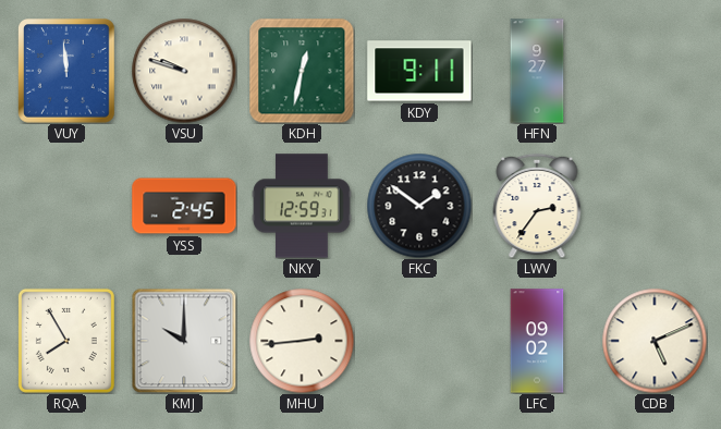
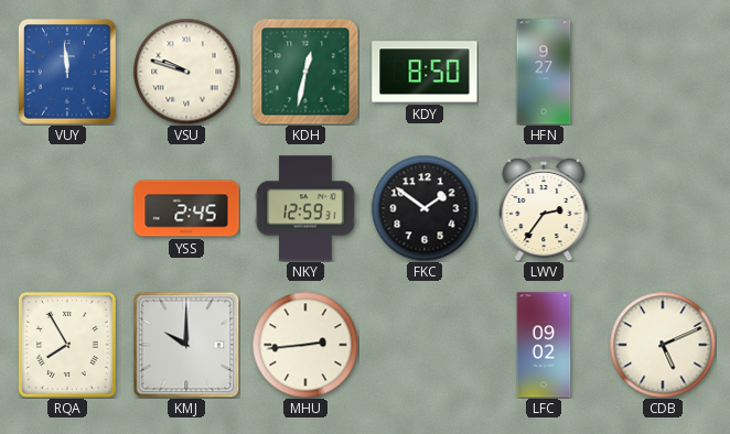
KDY: 9:11 -> 8:50 (425, 72)
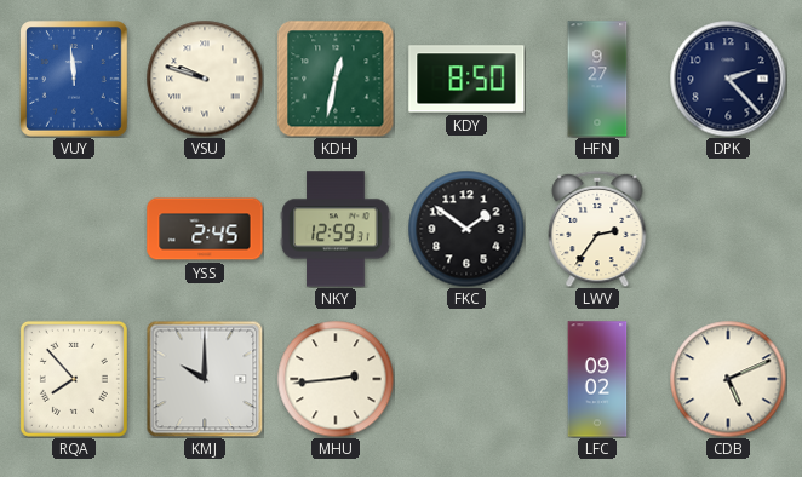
DPK: none -> 2:23 (728, 79)
RQA: 7:55 -> 7:53 (74, 379)
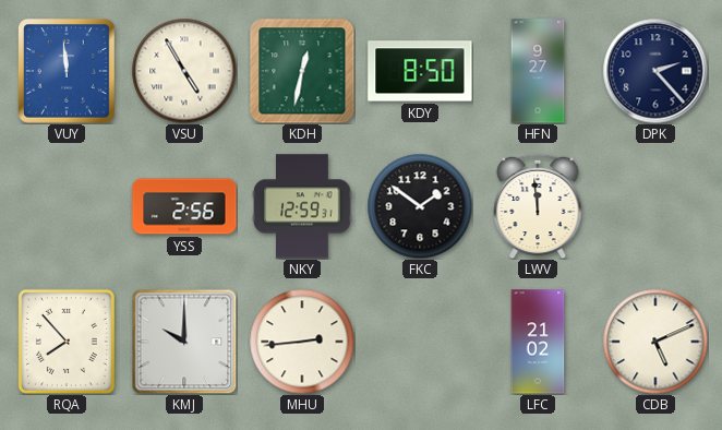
VSU: 9:48 -> 4:55 (184, 71)
YSS: 2:45 -> 2:56 (184, 206)
LWV: 2:36 -> 11:59 (538, 206)
LFC: 09:02 -> 21:02 (538, 342)
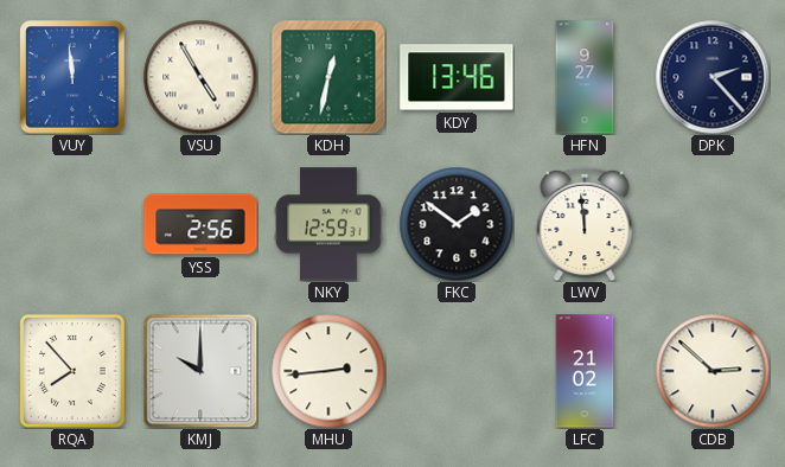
KDY: 8:50 -> 13:46 (457, 77)
CDB: 5:11 -> 2:52 (713, 371)
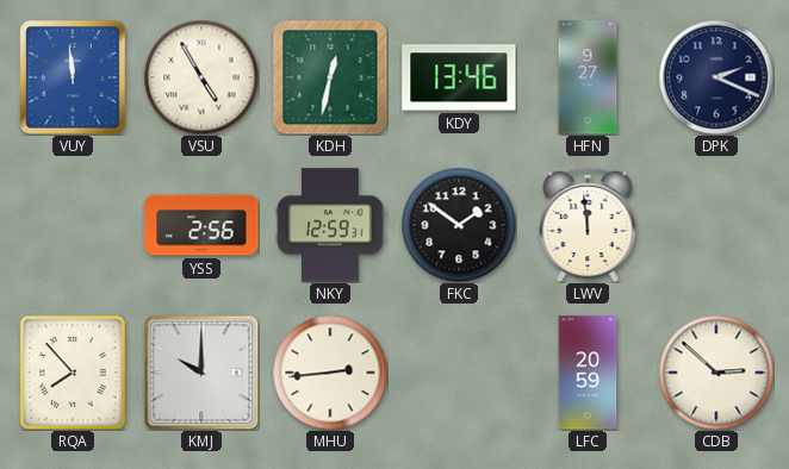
DPK: 2:23 -> 2:19 (716, 77)
LFC: 21:02 -> 20:59 (588, 373)
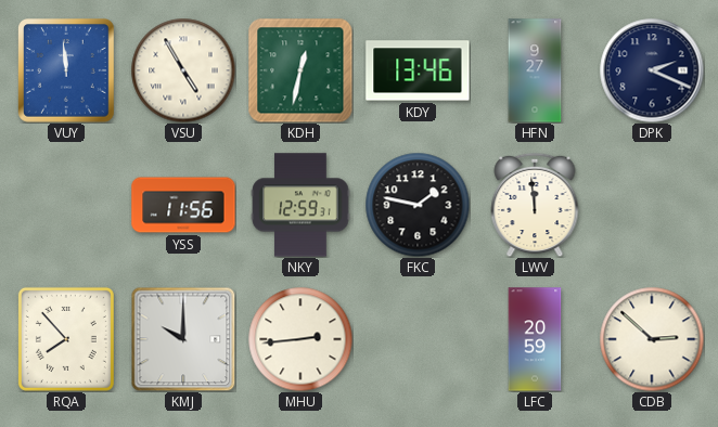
YSS: 2:56 -> 11:56 (183, 205)
FKC: 1:51 -> 1:47 (418, 205)
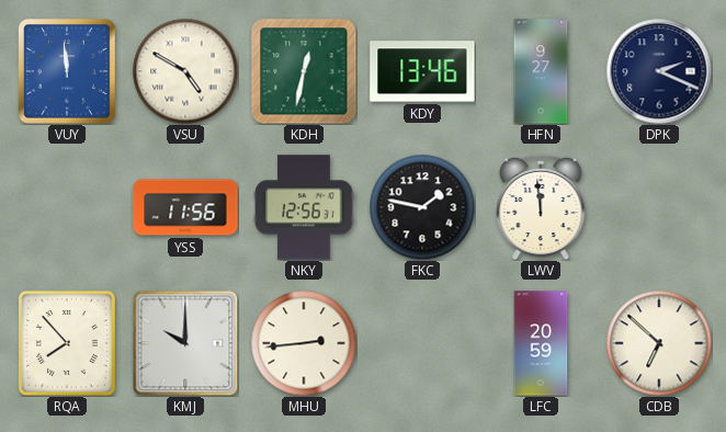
VSU: 4:55 -> 4:50 (185, 71)
NKY: 12:59 -> 12:56 (304, 207)
CDB: 2:52 -> 6:52 (659, 343)
